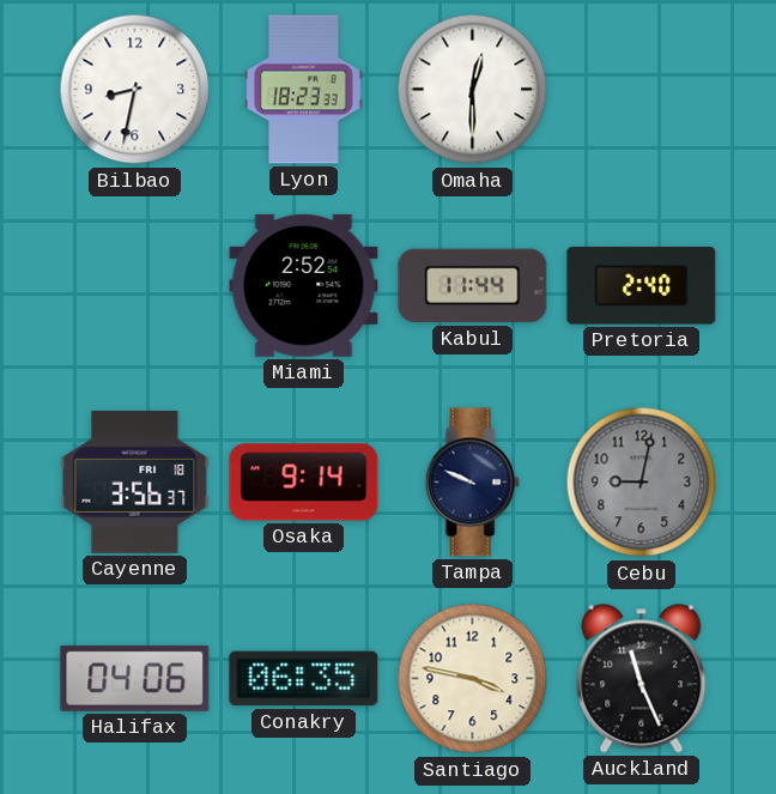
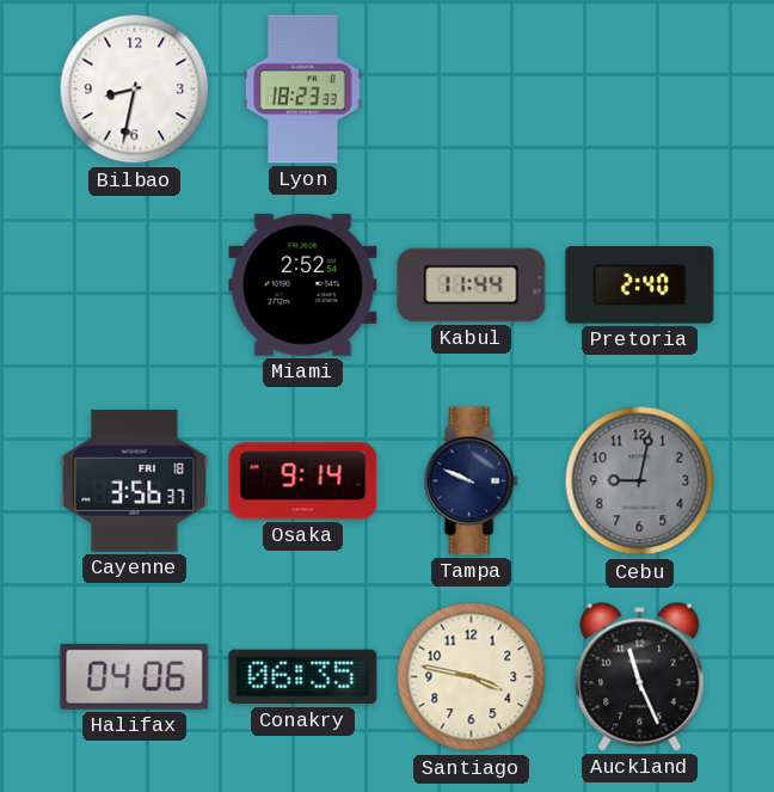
Omaha: 12:30 -> none (473, 90)
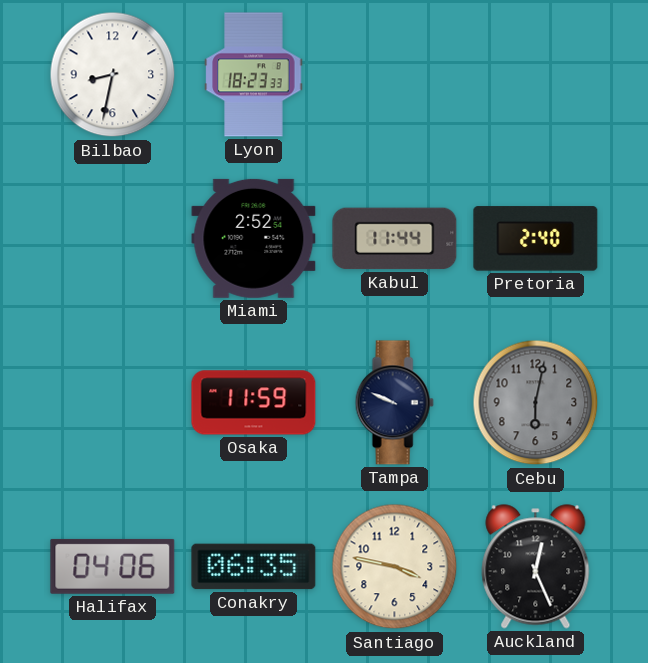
Cayenne: 3:56 -> none (135, 480)
Osaka: 9:14 -> 11:59 (254, 403)
Cebu: 9:02 -> 6:02 (536, 403)
Auckland: 11:26 -> 12:26 (536, 567)
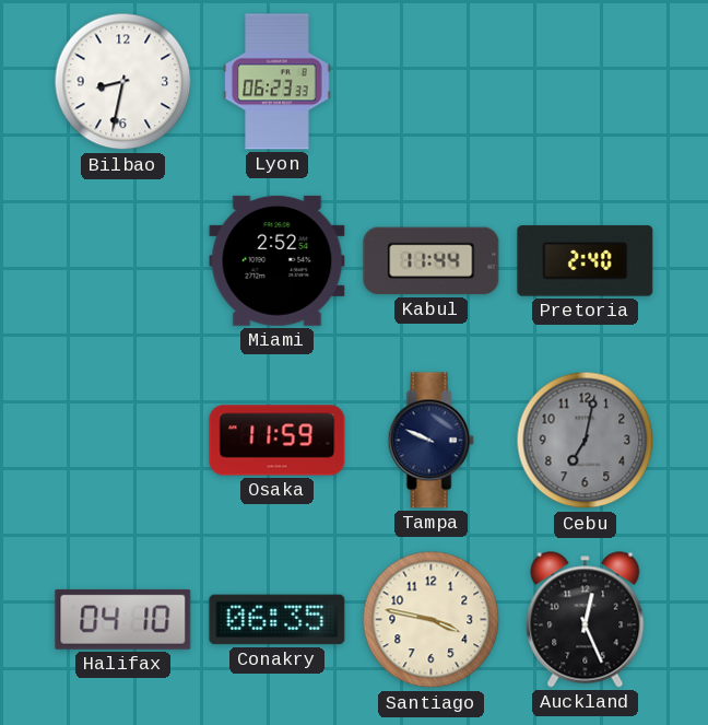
Lyon: 18:23 -> 06:23 (278, 82)
Cebu: 6:02 -> 7:02 (586, 441)
Halifax: 04:06 -> 04:10 (123, 619)
